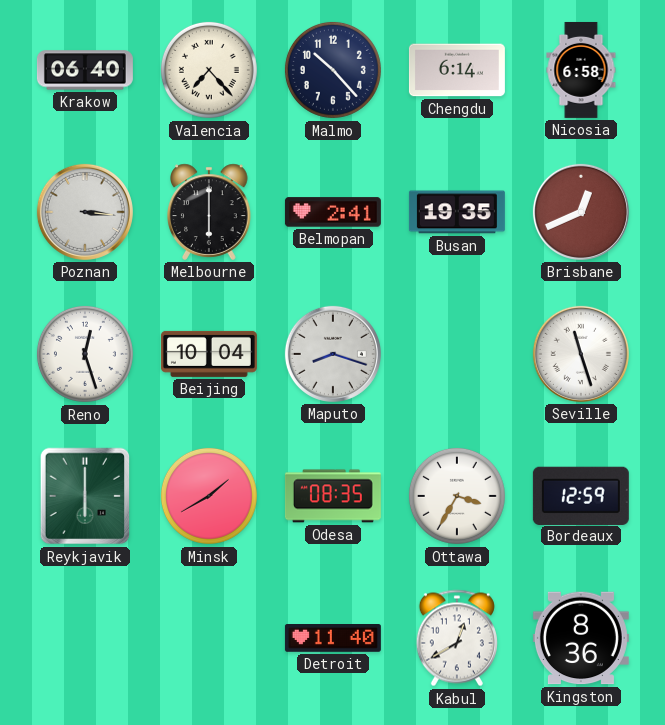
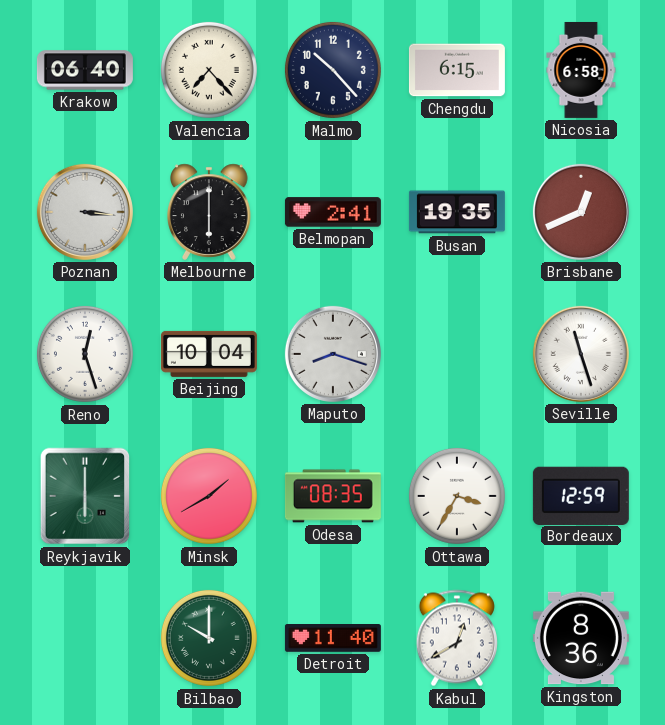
Chengdu: 6:14 -> 6:15 (457, 70)
Bilbao: none -> 10:00 (209, 638)
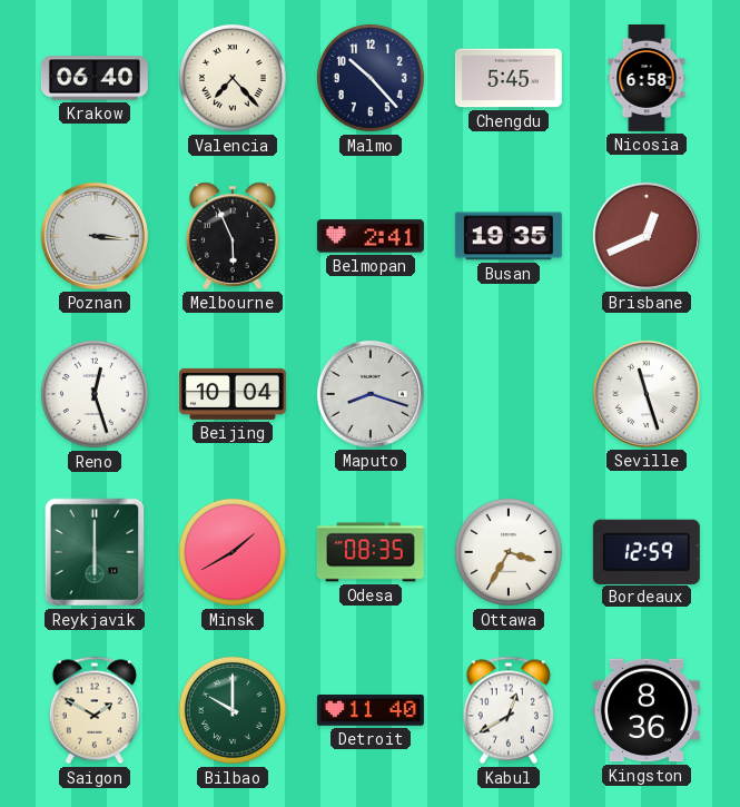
Chengdu: 6:15 -> 5:45 (509, 78)
Melbourne: 6:00 -> 5:56 (234, 236)
Saigon: none -> 1:50 (95, 710)
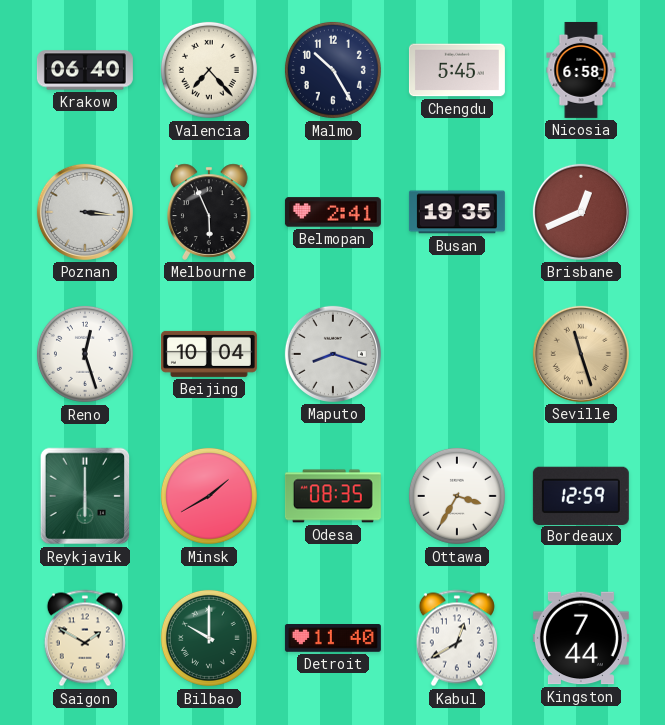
Malmo: 10:23 -> 10:25 (333, 70)
Seville dial: white -> champagne (581, 354)
Kingston: 8:36 -> 7:44 (581, 638)
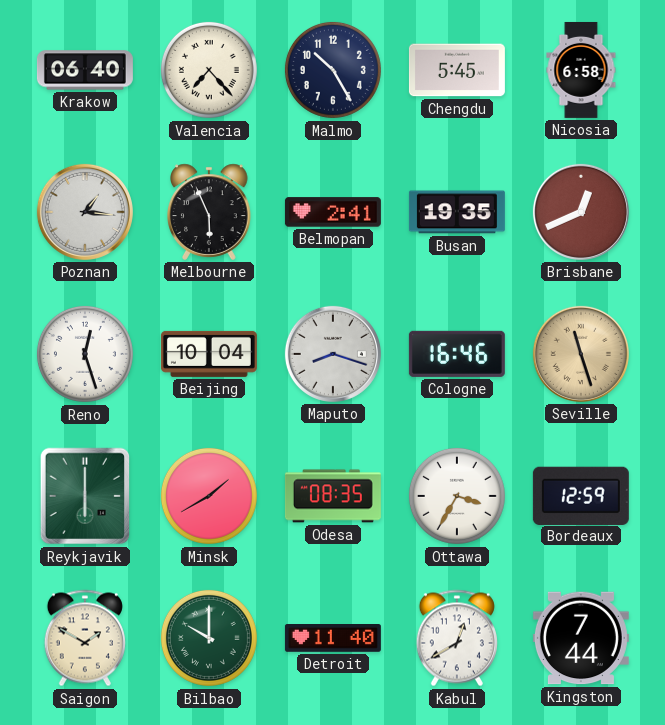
Poznan: 3:16 -> 1:16 (85, 212)
Cologne: none -> 16:46 (457, 354)
